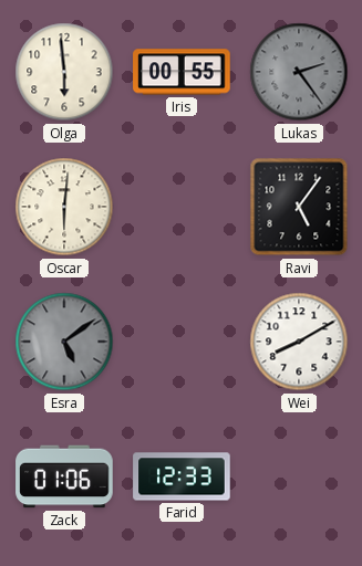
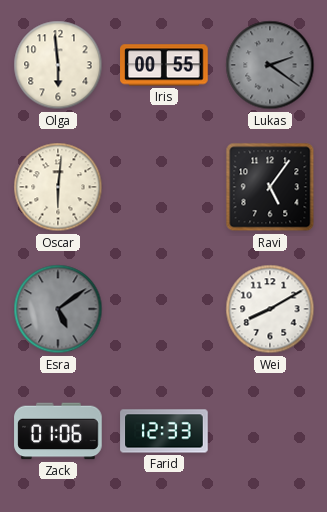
Lukas: 2:24 -> 2:21 (270, 65)
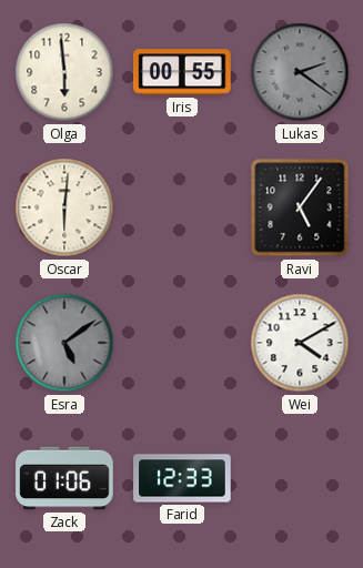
Wei: 8:10 -> 4:10 (300, 343)
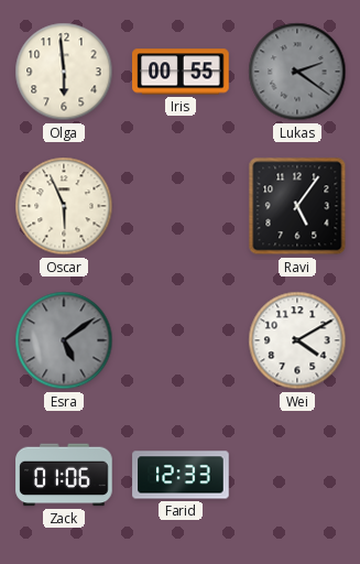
Oscar: 6:01 -> 5:56 (64, 206)
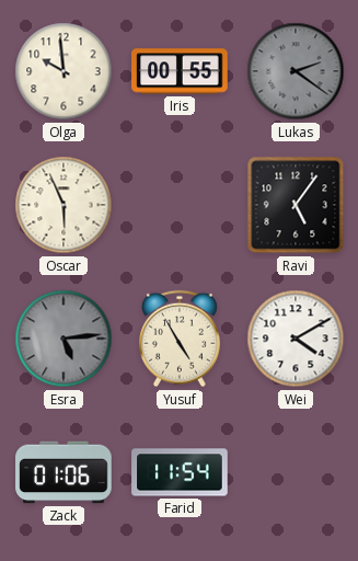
Olga: 5:59 -> 9:59 (63, 71)
Esra: 5:09 -> 5:14 (63, 339)
Yusuf: none -> 4:55 (181, 339)
Farid: 12:33 -> 11:54 (180, 472)
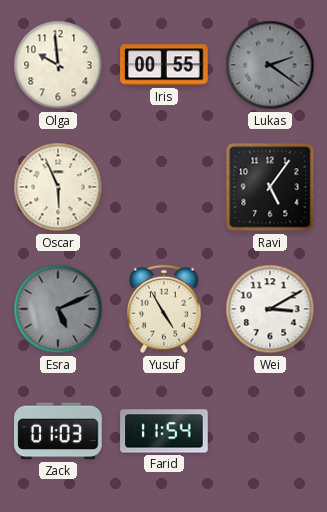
Esra: 5:14 -> 5:11 (58, 309)
Wei: 4:10 -> 3:10 (270, 309)
Zack: 01:06 -> 01:03 (58, 431)
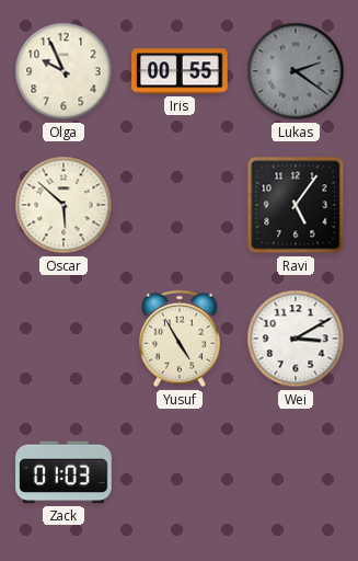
Olga: 9:59 -> 9:56 (63, 71)
Oscar: 5:56 -> 5:52 (63, 205)
Esra: 5:11 -> none (58, 309)
Farid: 11:54 -> none (164, 431)
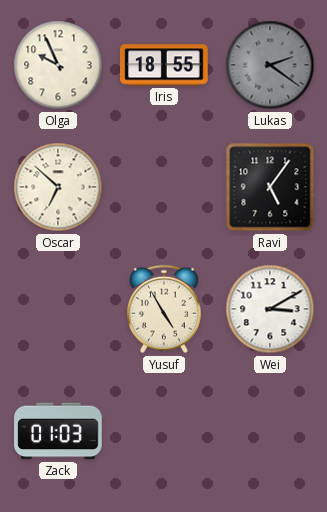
Iris: 00:55 -> 18:55 (164, 65)
Oscar: 5:52 -> 6:52 (58, 187)
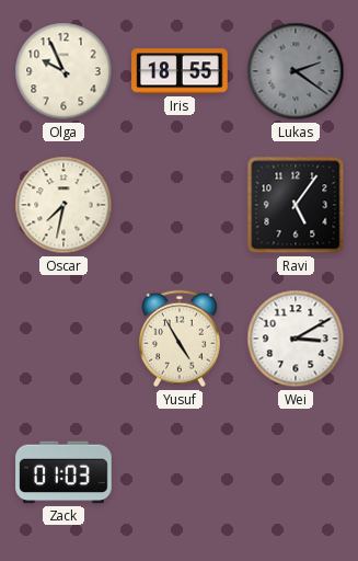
Oscar: 6:52 -> 7:32 (63, 205)
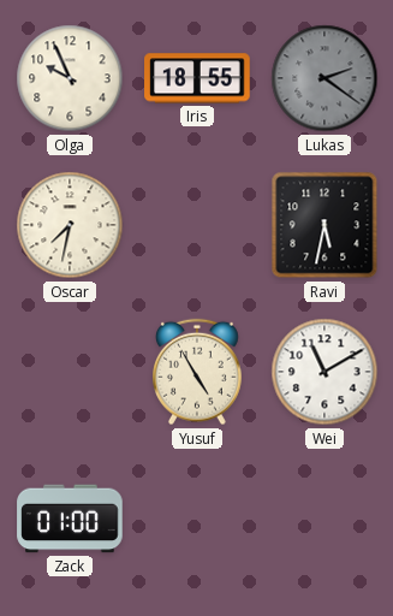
Ravi: 5:06 -> 5:32 (324, 225)
Wei: 3:10 -> 11:10 (324, 372)
Zack: 01:03 -> 01:00 (70, 519)
